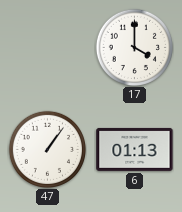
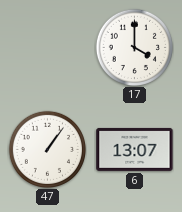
6: 01:13 -> 13:07 (135, 149)
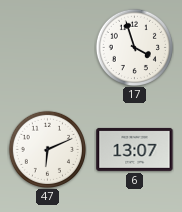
17: 4:00 -> 3:57 (134, 47)
47: 1:06 -> 6:11 (47, 149)
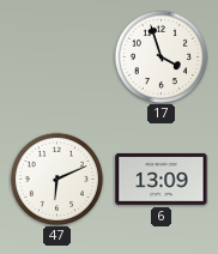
6: 13:07 -> 13:09 (162, 179)
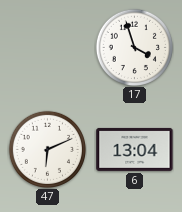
6: 13:09 -> 13:04 (135, 149)
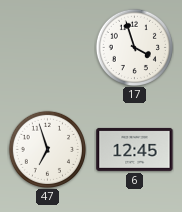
47: 6:11 -> 6:57 (47, 149)
6: 13:04 -> 12:45 (135, 149)
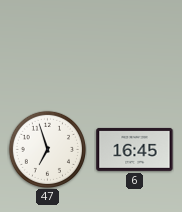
17: 3:57 -> none (134, 47)
6: 12:45 -> 16:45 (135, 149)
